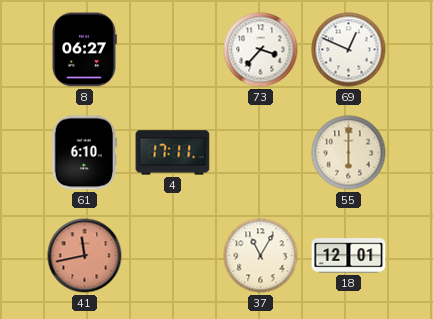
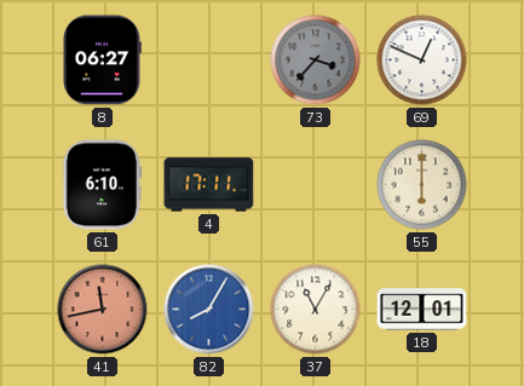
73 dial: white -> grey (316, 61)
82: none -> 8:05 (209, 310)
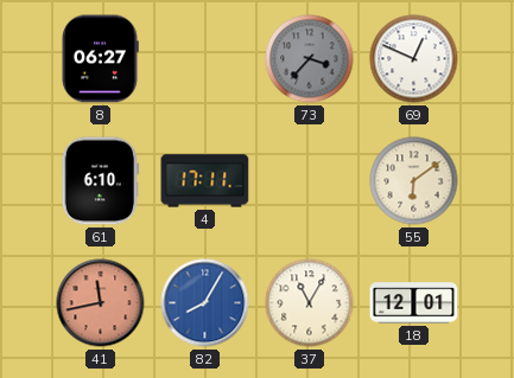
55: 6:00 -> 6:09 (414, 181)
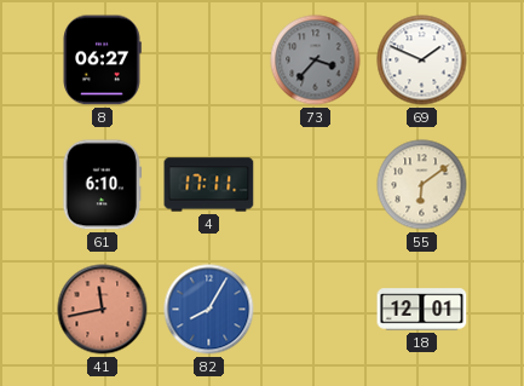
69: 12:49 -> 1:49 (422, 61)
37: 11:05 -> none (310, 303)
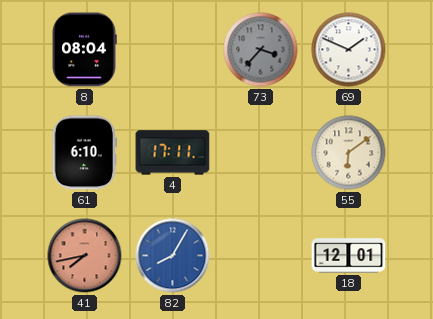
8: 06:27 -> 08:04 (84, 50)
41: 11:43 -> 7:43 (85, 256)
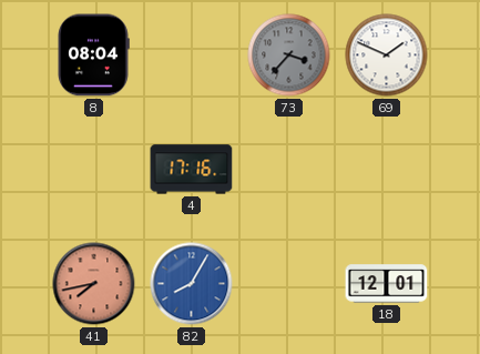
61: 6:10 -> none (85, 153)
4: 17:11 -> 17:16 (192, 170)
55: 6:09 -> none (349, 153)
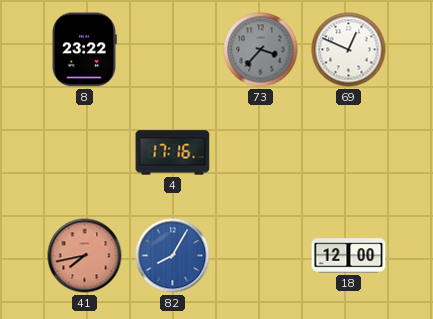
8: 08:04 -> 23:22 (84, 50)
69: 1:49 -> 12:49 (349, 50)
18: 12:01 -> 12:00 (349, 256)
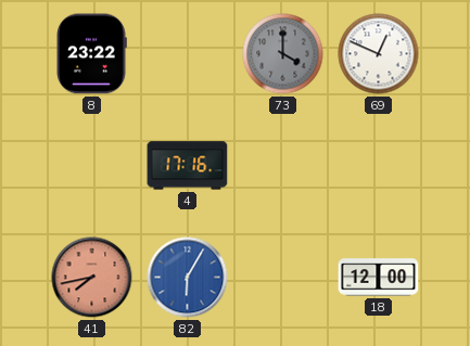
73: 3:37 -> 4:00 (283, 54)
82: 8:05 -> 6:05 (188, 278)
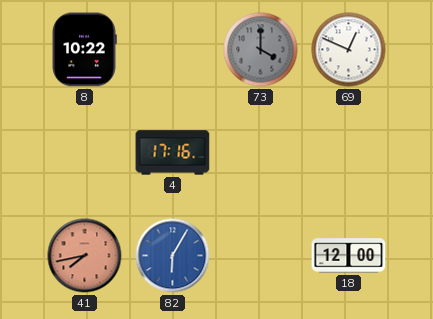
8: 23:22 -> 10:22 (84, 50)
